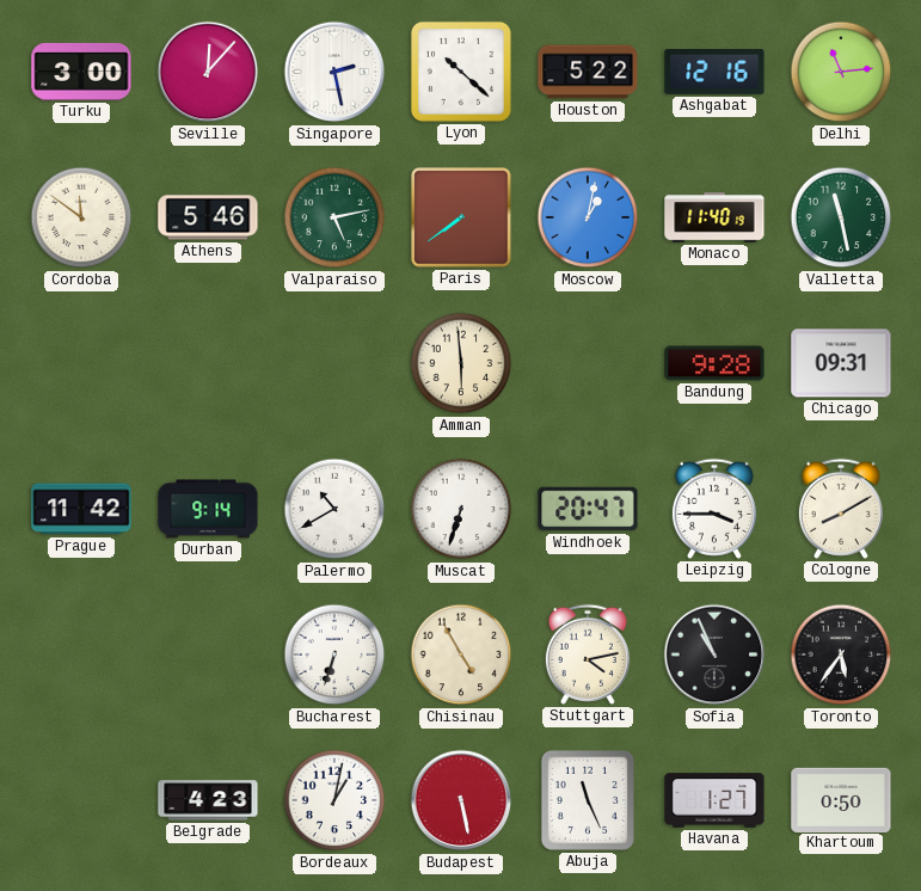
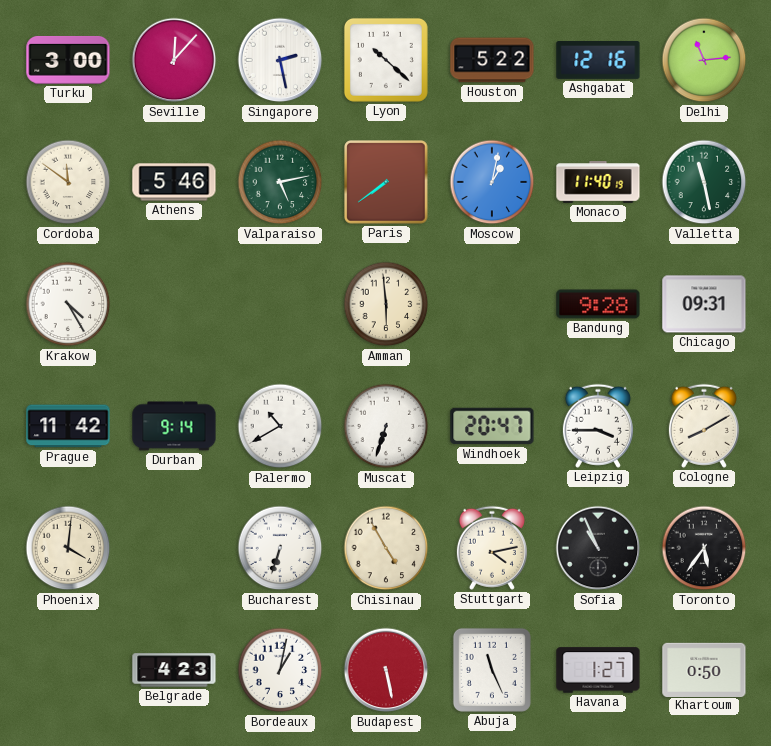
Krakow: none -> 4:25 (68, 304)
Phoenix: none -> 4:01 (68, 548)
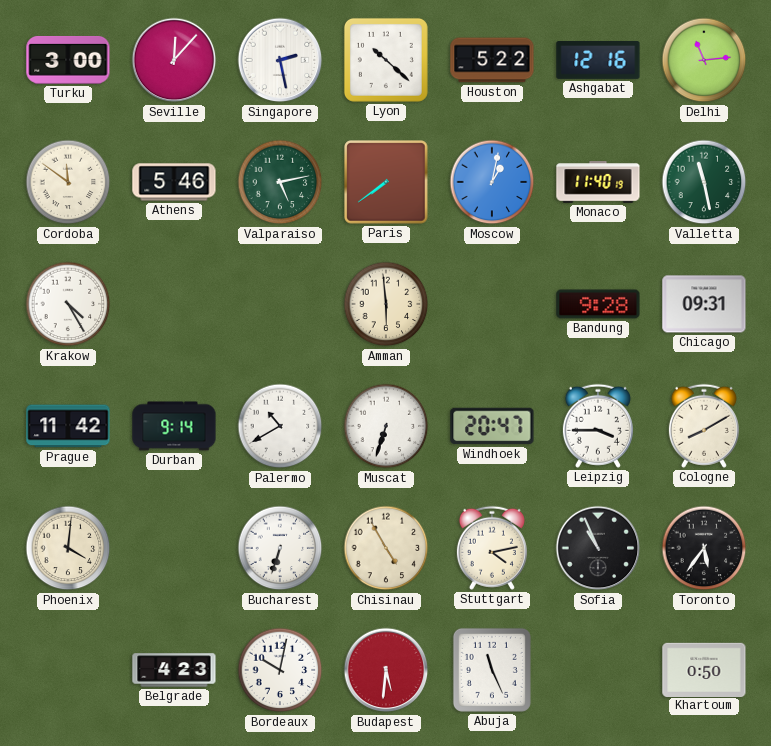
Bordeaux: 1:02 -> 10:02 (280, 670)
Budapest: 5:28 -> 5:31 (386, 670)
Havana: 1:27 -> none (598, 670)
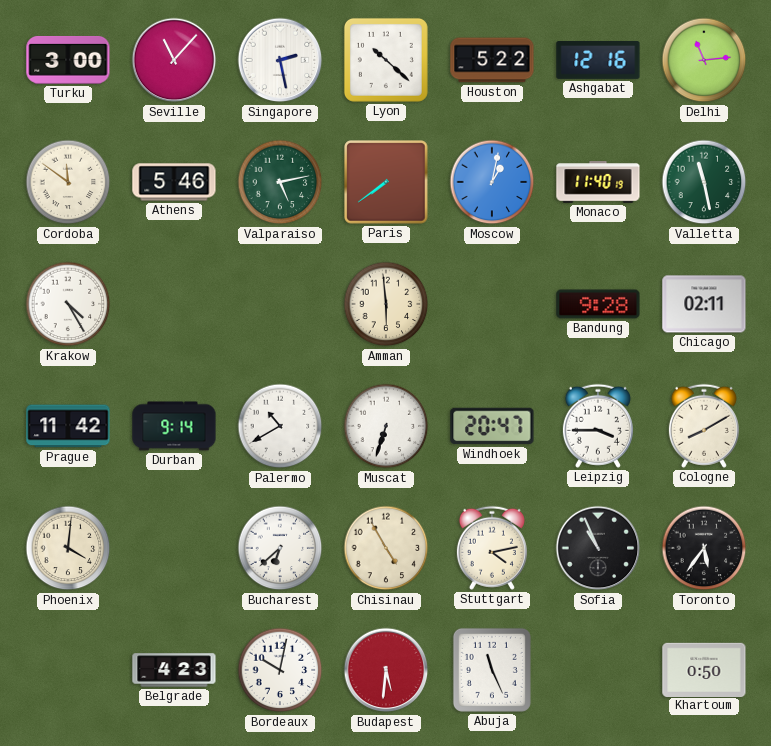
Seville: 12:07 -> 11:07 (174, 60)
Chicago: 09:31 -> 02:11 (704, 304)
Bucharest: 6:33 -> 6:38 (280, 548)
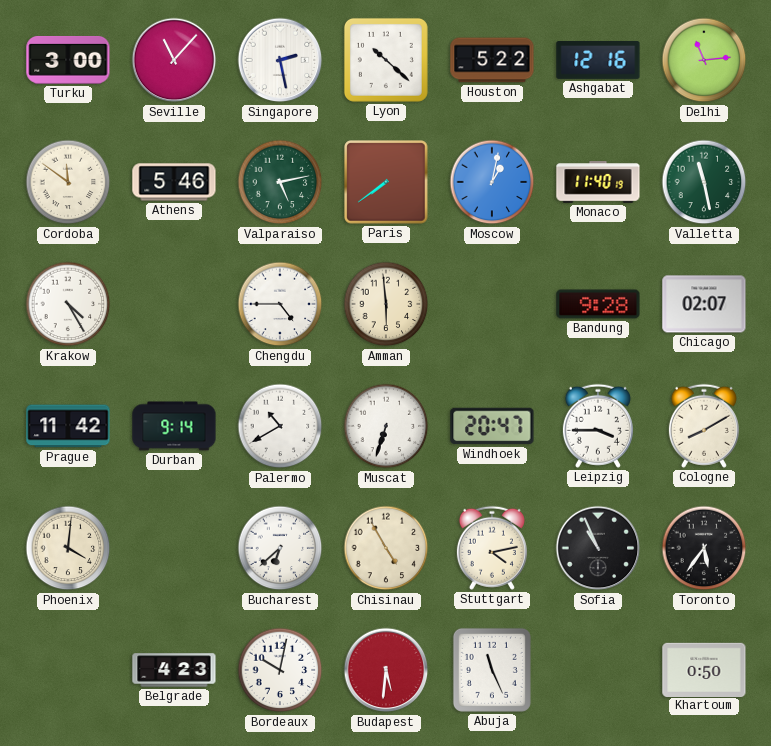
Chengdu: none -> 4:45 (280, 304)
Chicago: 02:11 -> 02:07 (704, 304)
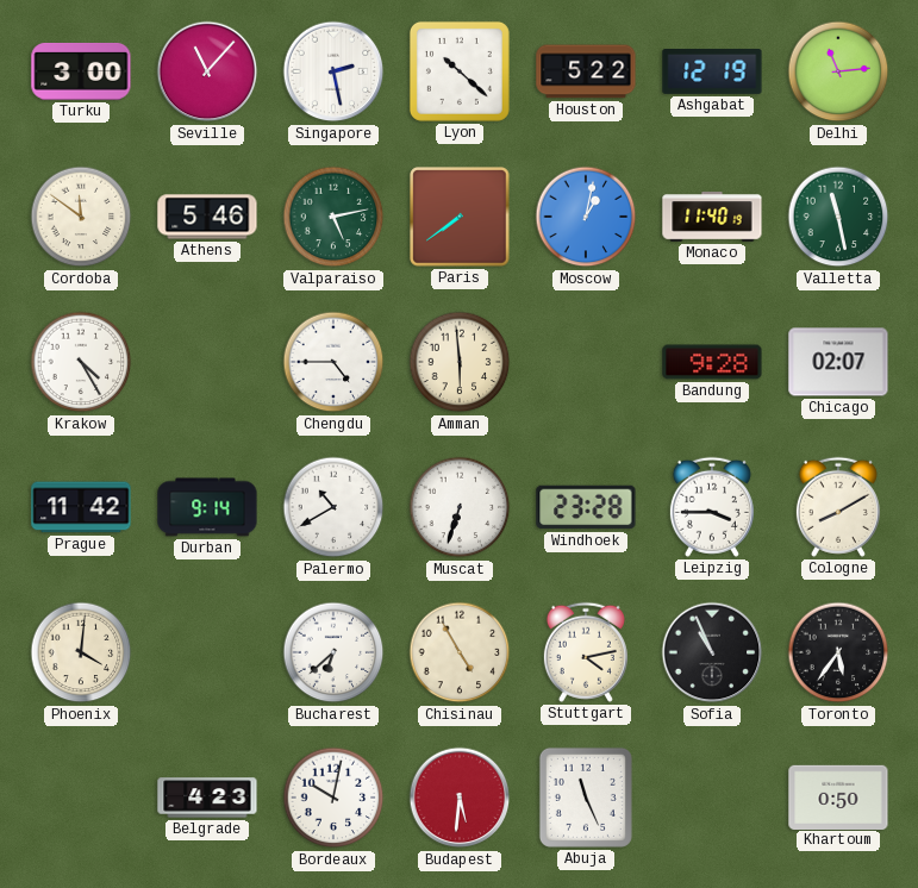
Ashgabat: 12:16 -> 12:19 (712, 73)
Windhoek: 20:47 -> 23:28 (586, 507)
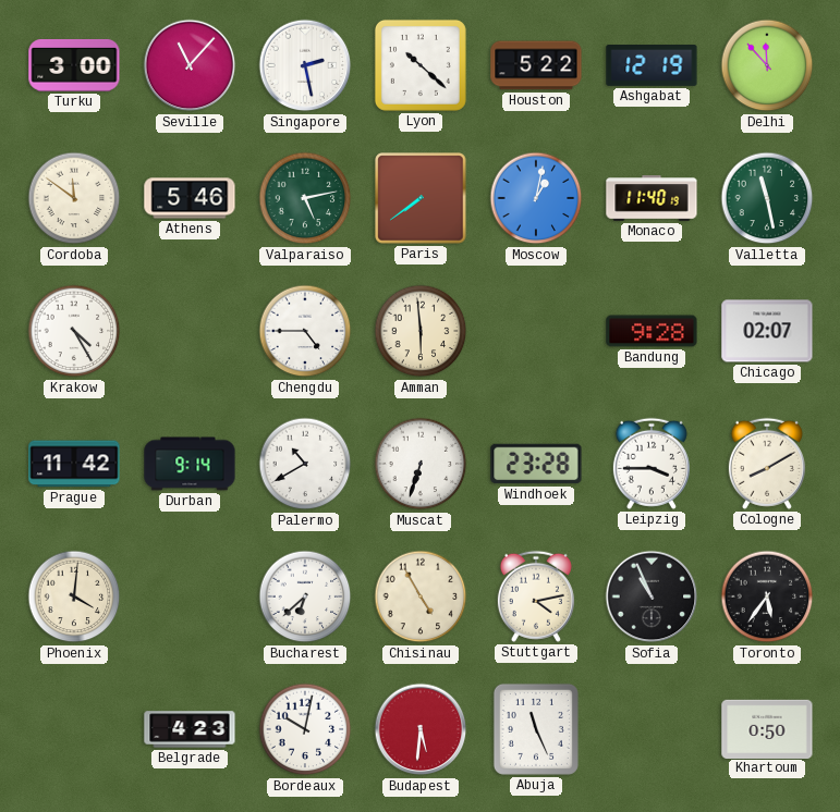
Delhi: 11:14 -> 11:53 (767, 65)
